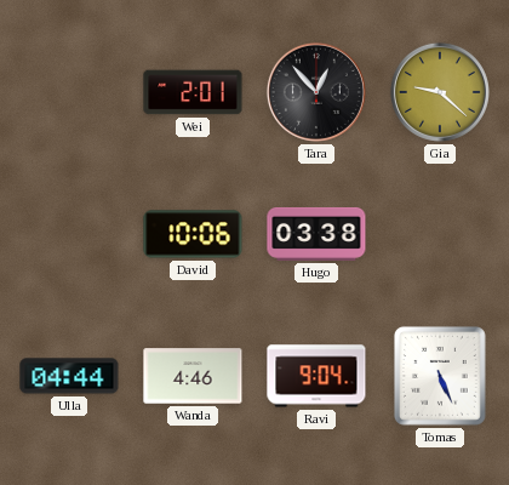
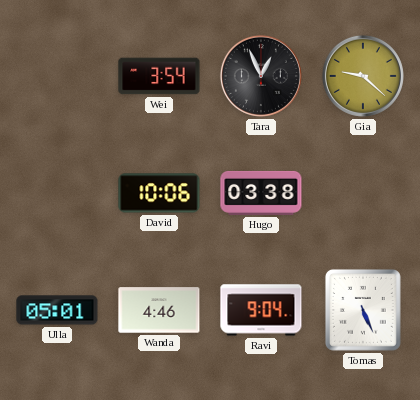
Wei: 2:01 -> 3:54 (159, 76)
Tara: 12:53 -> 12:56 (261, 76)
Ulla: 04:44 -> 05:01 (57, 310)
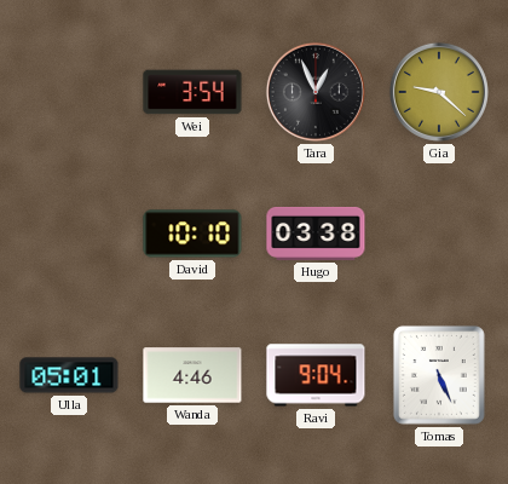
David: 10:06 -> 10:10 (192, 234)
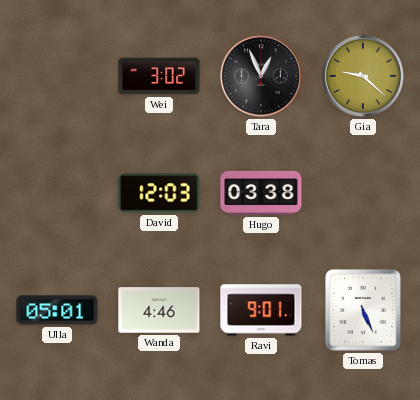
Wei: 3:54 -> 3:02 (159, 76)
David: 10:10 -> 12:03 (159, 193)
Ravi: 9:04 -> 9:01 (261, 310)
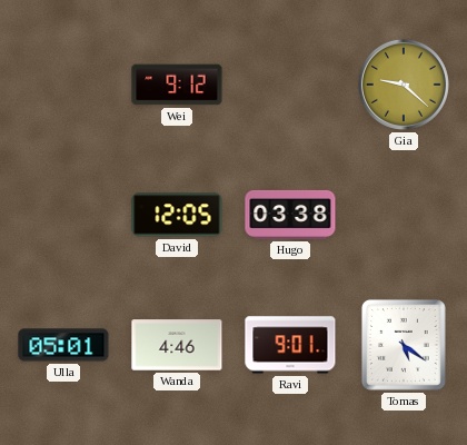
Wei: 3:02 -> 9:12 (177, 85)
Tara: 12:56 -> none (261, 76)
David: 12:03 -> 12:05 (177, 215)
Tomas: 5:26 -> 5:21 (404, 345)
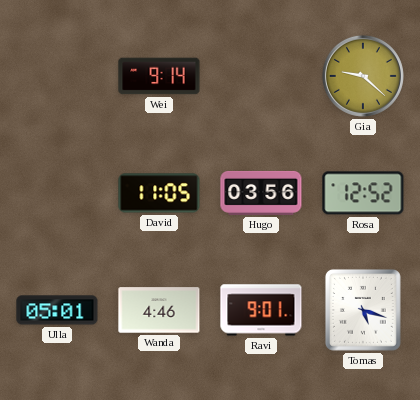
Wei: 9:12 -> 9:14 (159, 76)
David: 12:05 -> 11:05 (159, 193)
Hugo: 03:38 -> 03:56 (261, 193)
Rosa: none -> 12:52 (363, 193)
Tomas: 5:21 -> 5:18 (363, 310)
